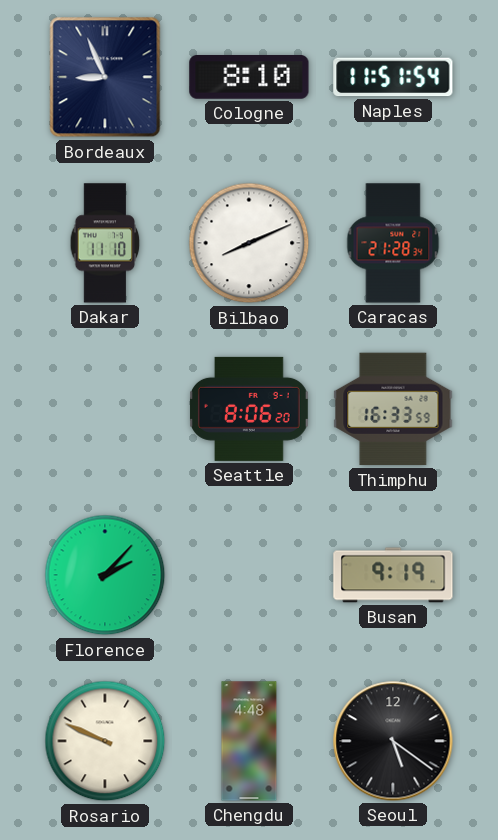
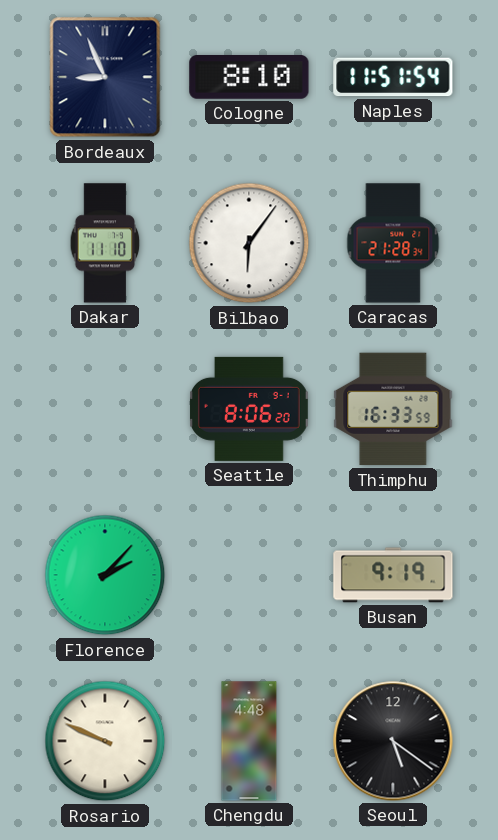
Bilbao: 8:11 -> 6:06 (249, 243)
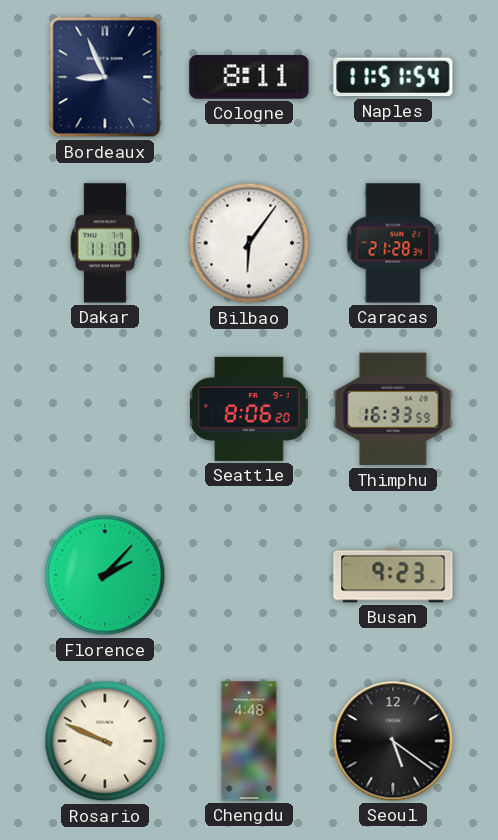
Cologne: 8:10 -> 8:11 (249, 78)
Busan: 9:19 -> 9:23 (393, 575)
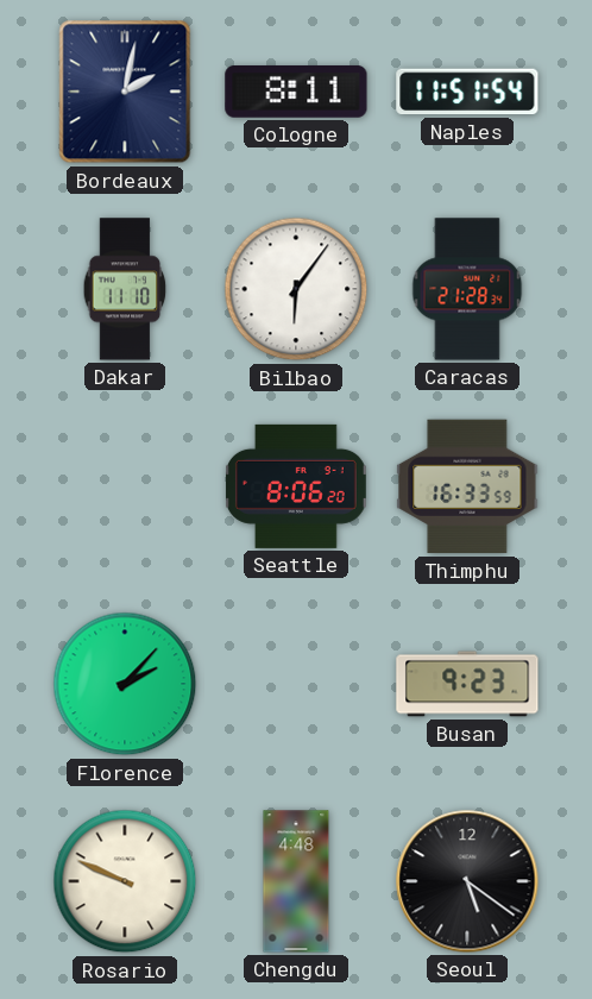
Bordeaux: 8:56 -> 2:02 (125, 92)
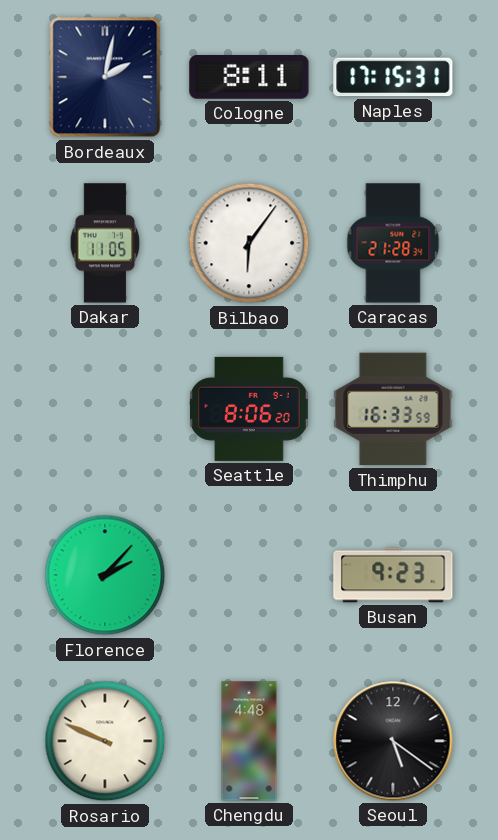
Naples: 11:51 -> 17:15 (393, 77)
Dakar: 11:10 -> 11:05 (105, 243)
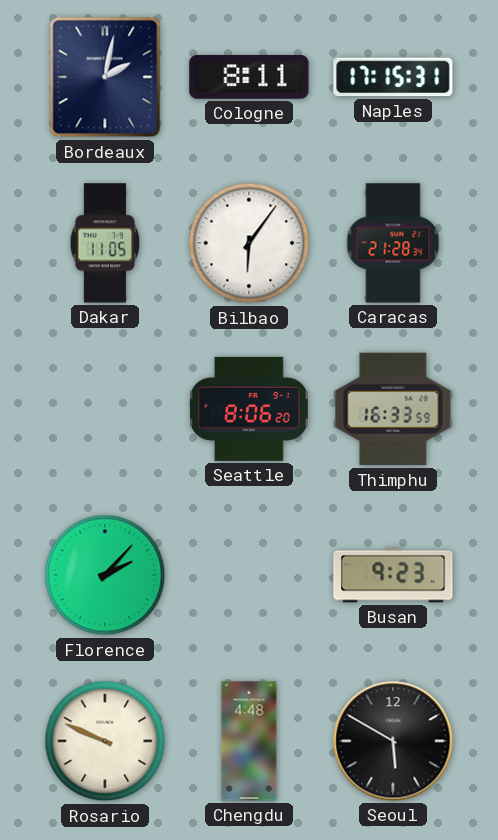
Seoul: 5:21 -> 5:50 (393, 741)
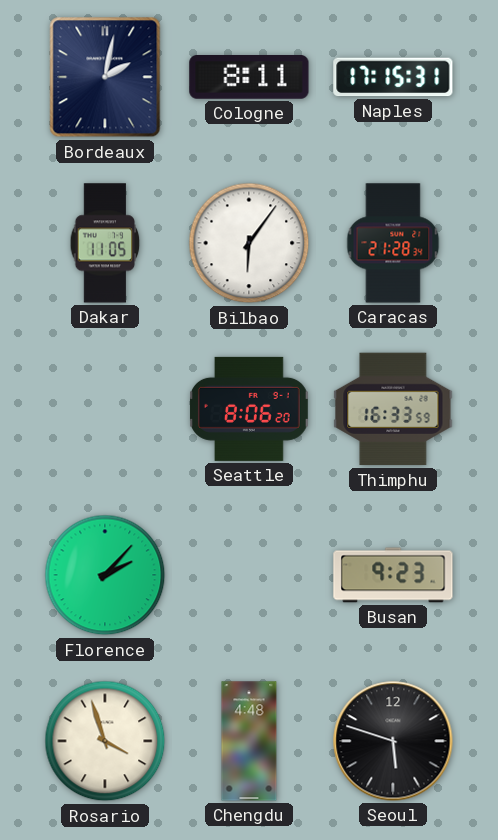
Rosario: 9:49 -> 3:57 (105, 741)
Seoul: 5:50 -> 5:48 (393, 741)
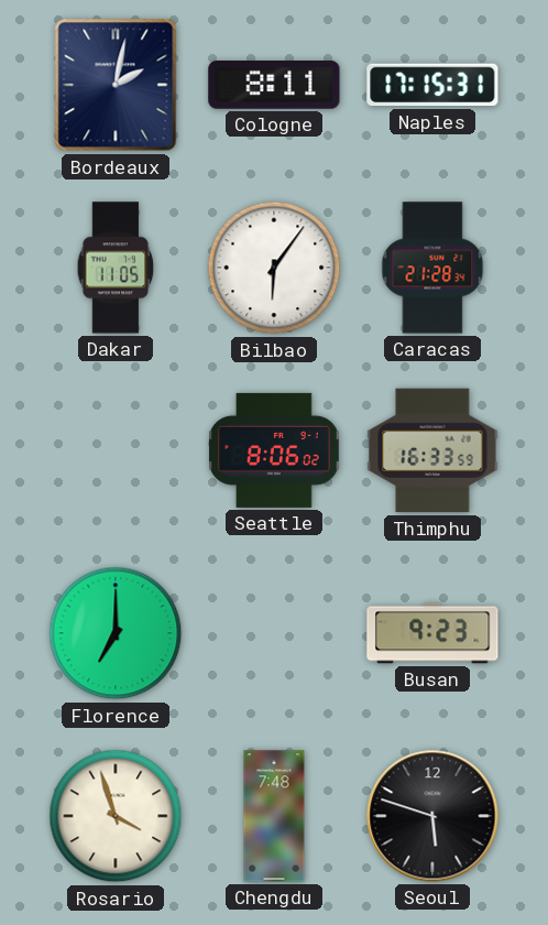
Seattle: 8:06:20 -> 8:06:02 (275, 450)
Florence: 2:07 -> 7:00 (116, 633)
Chengdu: 4:48 -> 7:48 (274, 816)
